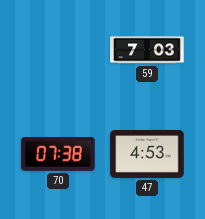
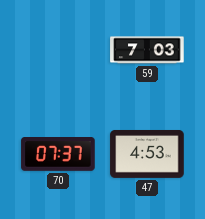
70: 07:38 -> 07:37 (58, 155)
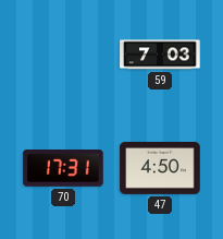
70: 07:37 -> 17:31 (63, 169)
47: 4:53 -> 4:50 (160, 168)
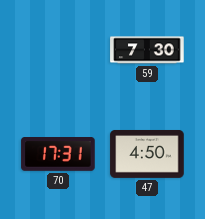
59: 7:03 -> 7:30 (147, 50)
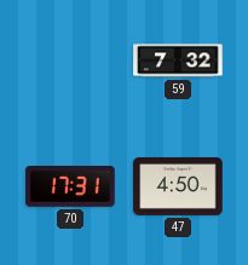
59: 7:30 -> 7:32 (178, 61)
